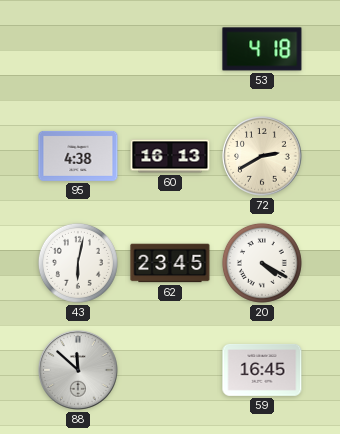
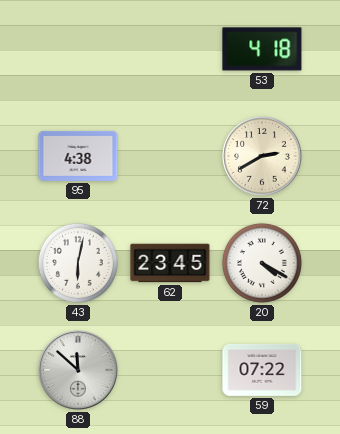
60: 16:13 -> none (170, 156)
59: 16:45 -> 07:22 (262, 370)
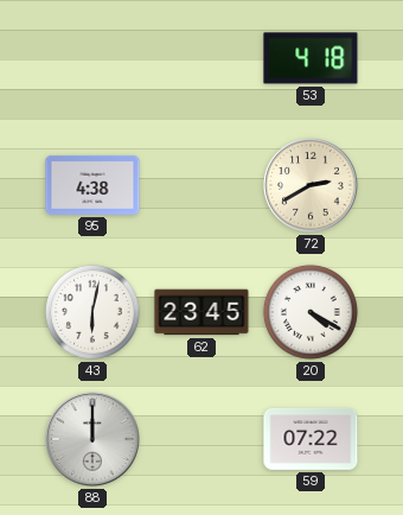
88: 11:52 -> 12:00 (92, 439)
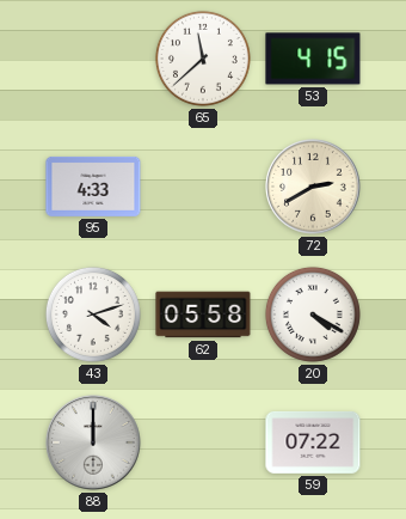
65: none -> 11:38 (203, 59)
53: 4:18 -> 4:15 (313, 59)
95: 4:38 -> 4:33 (93, 187)
43: 6:02 -> 4:12 (93, 315)
62: 23:45 -> 05:58 (203, 315)
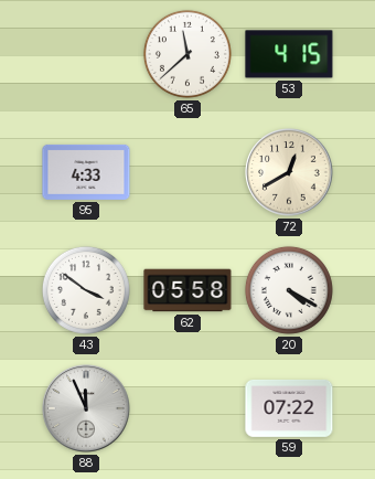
72: 2:40 -> 12:40 (289, 172)
43: 4:12 -> 3:51 (86, 290)
88: 12:00 -> 11:56 (86, 408)
